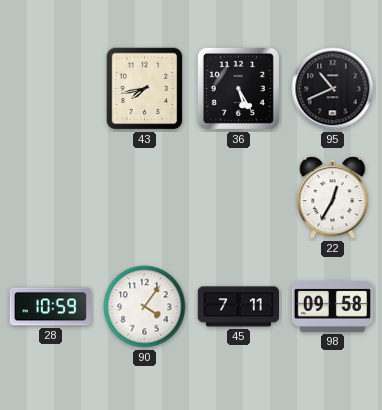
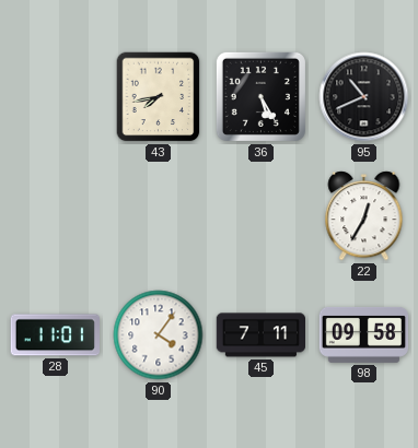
28: 10:59 -> 11:01 (55, 335)
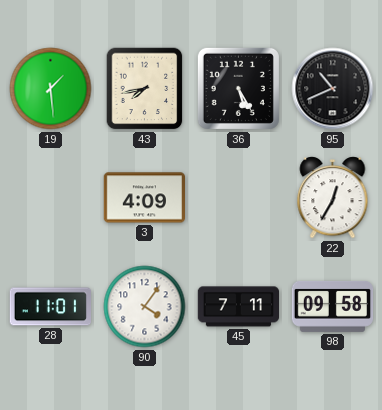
19: none -> 1:29 (51, 89)
3: none -> 4:09 (144, 198)
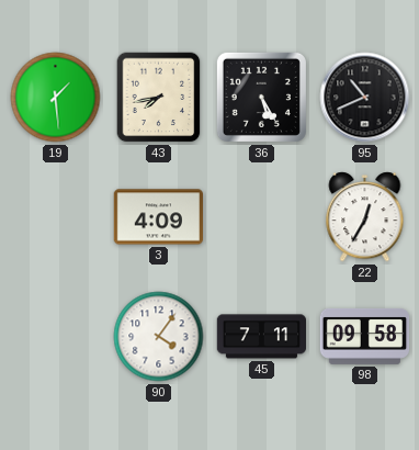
28: 11:01 -> none (50, 307)
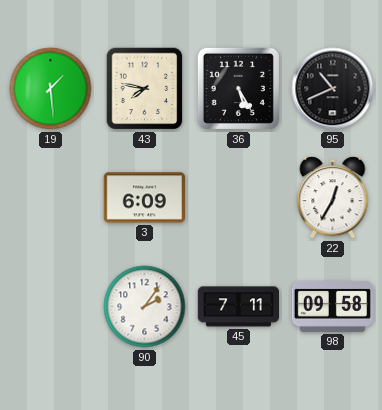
43: 7:43 -> 7:47 (145, 89)
3: 4:09 -> 6:09 (144, 198)
90: 4:06 -> 2:06 (145, 307)
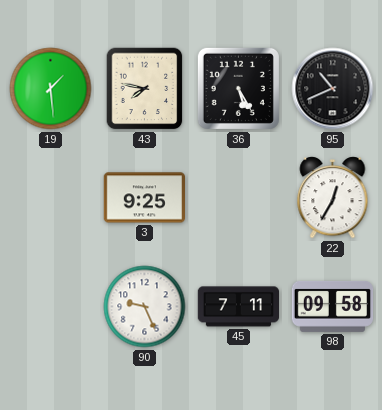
3: 6:09 -> 9:25 (144, 198)
90: 2:06 -> 9:26 (145, 307)
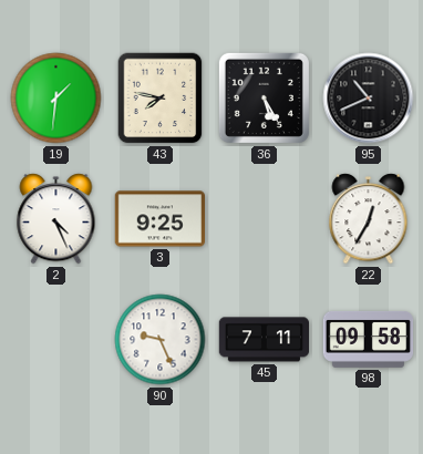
19: 1:29 -> 1:31 (56, 99)
2: none -> 4:26 (56, 219)
